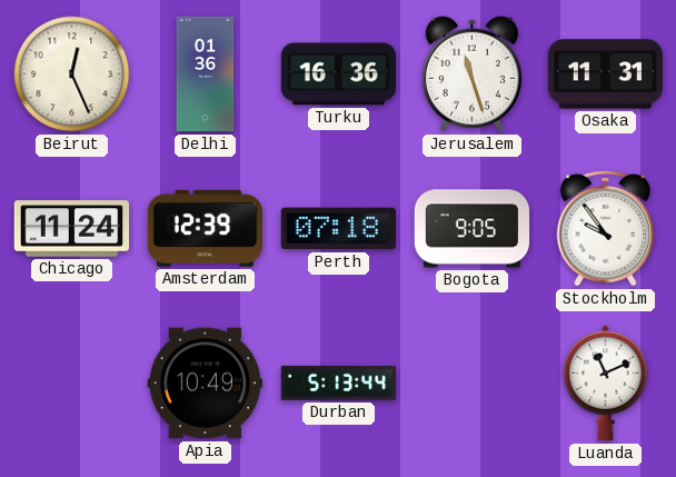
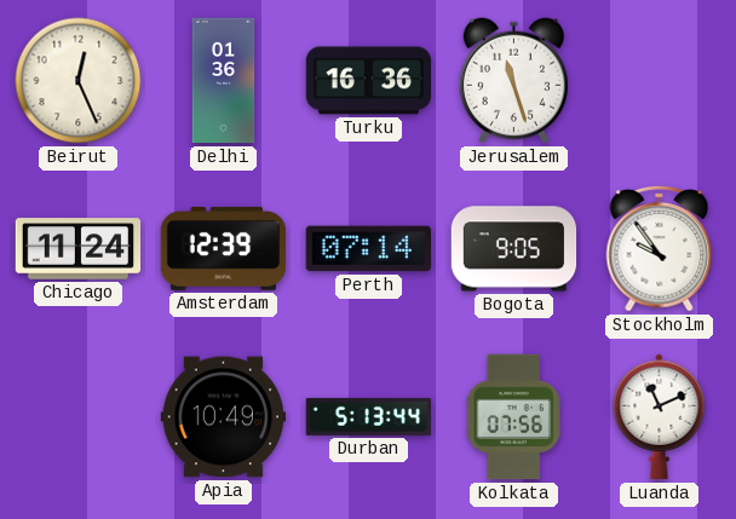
Osaka: 11:31 -> none (606, 74)
Perth: 07:18 -> 07:14 (368, 249)
Kolkata: none -> 07:56 (514, 417)
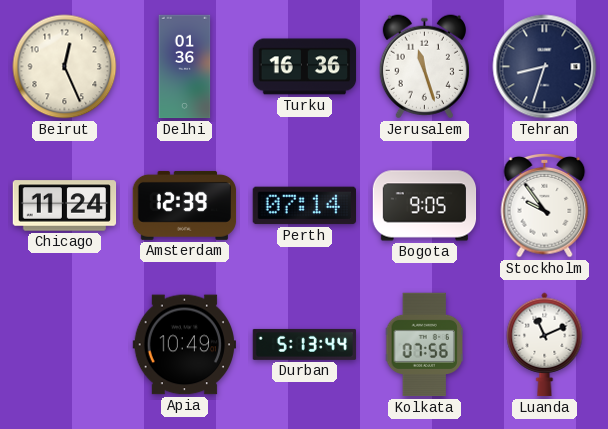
Tehran: none -> 8:33 (545, 67)
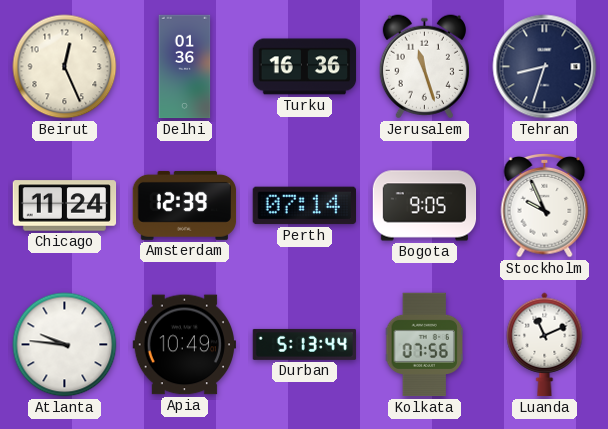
Stockholm: 9:54 -> 9:56 (545, 206)
Atlanta: none -> 9:46 (65, 345)
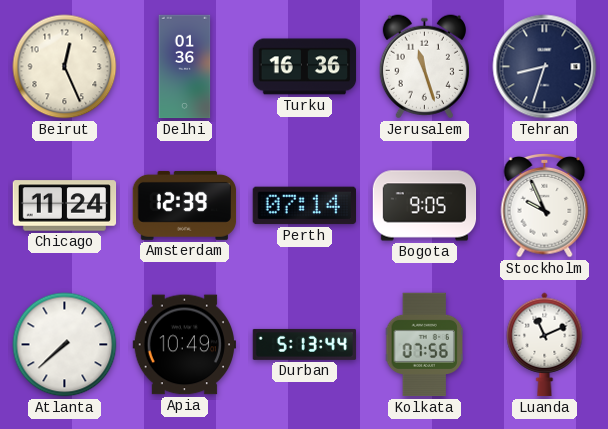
Atlanta: 9:46 -> 7:38 (65, 345)
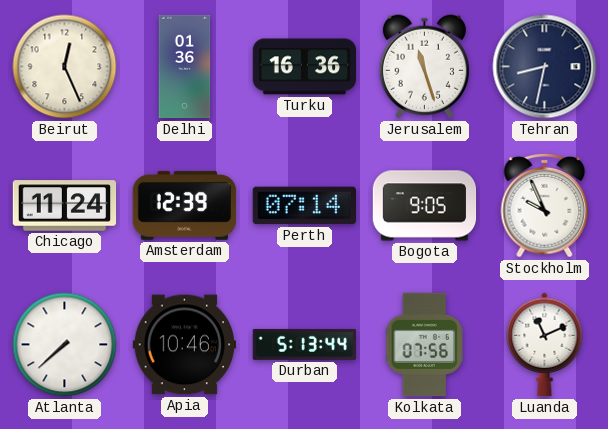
Tehran: 8:33 -> 8:32 (545, 67)
Apia: 10:49 -> 10:46 (185, 345)
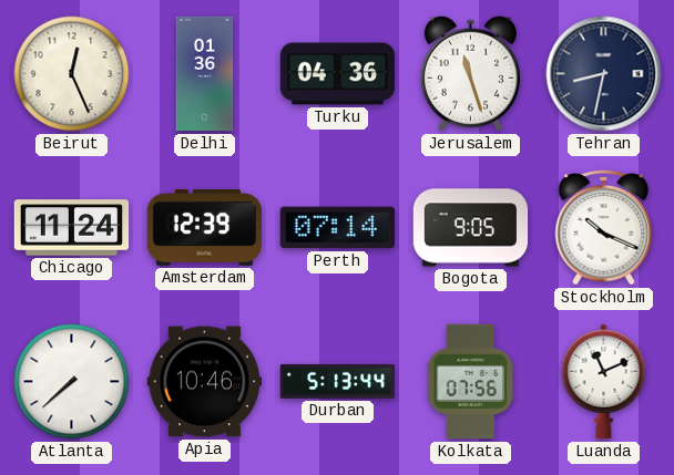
Turku: 16:36 -> 04:36 (338, 74)
Stockholm: 9:56 -> 10:19 (604, 228)
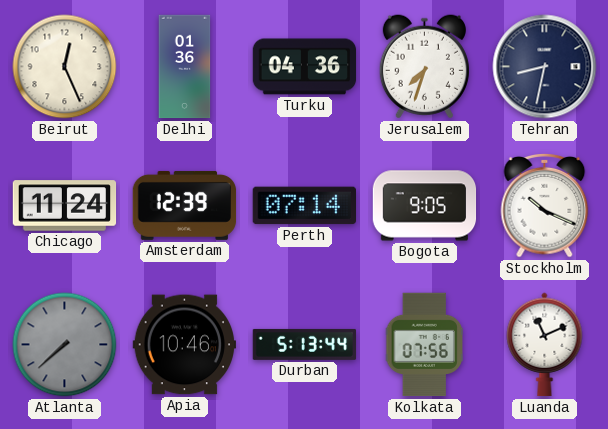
Jerusalem: 11:27 -> 7:33 (424, 67)
Atlanta dial: white -> grey (65, 345)
